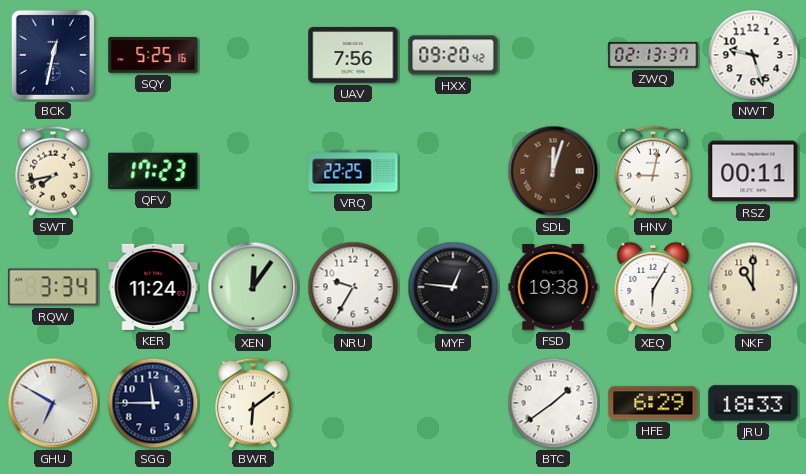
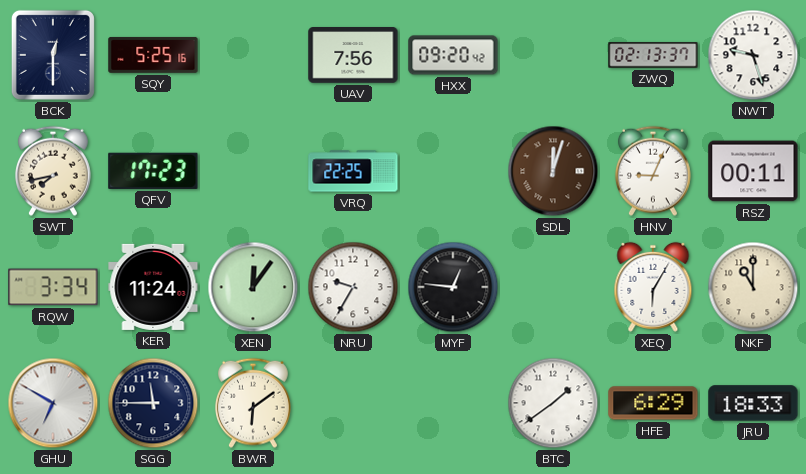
BCK: 12:32 -> 12:30 (53, 55)
HNV: 9:02 -> 9:04 (653, 171)
FSD: 19:38 -> none (553, 287)
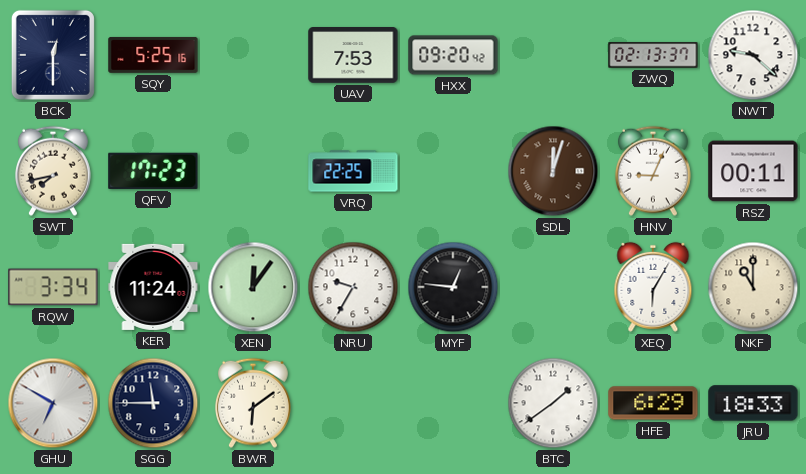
UAV: 7:56 -> 7:53 (353, 55)
NWT: 9:27 -> 9:22 (753, 55)
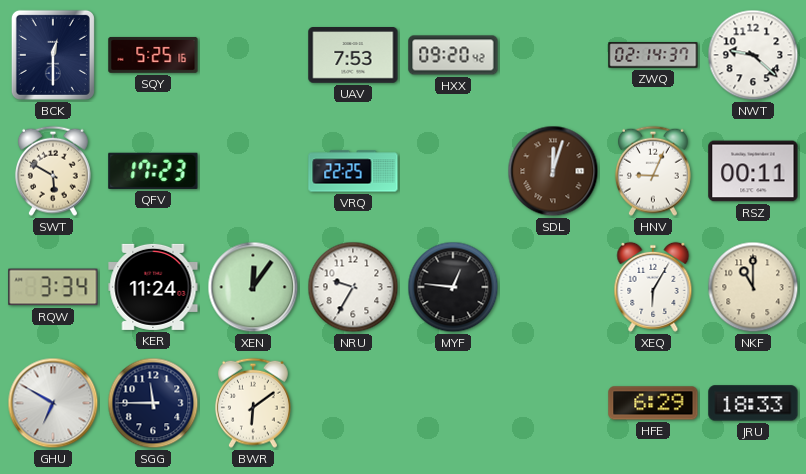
ZWQ: 02:13 -> 02:14 (653, 55)
SWT: 7:43 -> 5:50 (53, 171)
BTC: 1:39 -> none (553, 403)
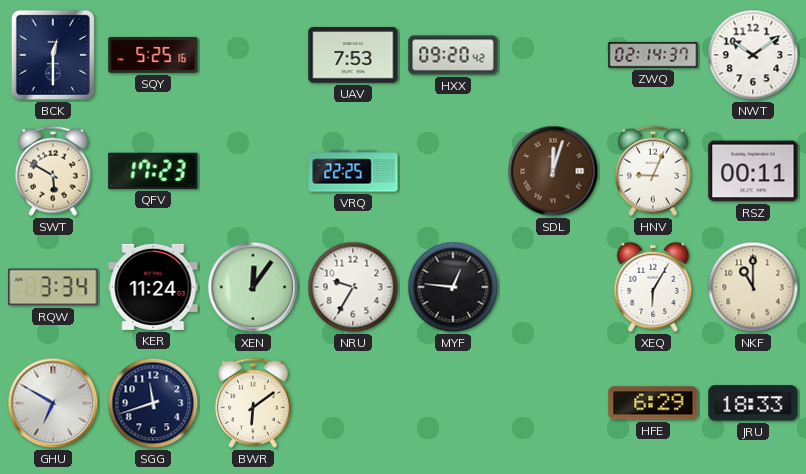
NWT: 9:22 -> 10:09 (753, 55)
SGG: 11:45 -> 11:42 (153, 403)
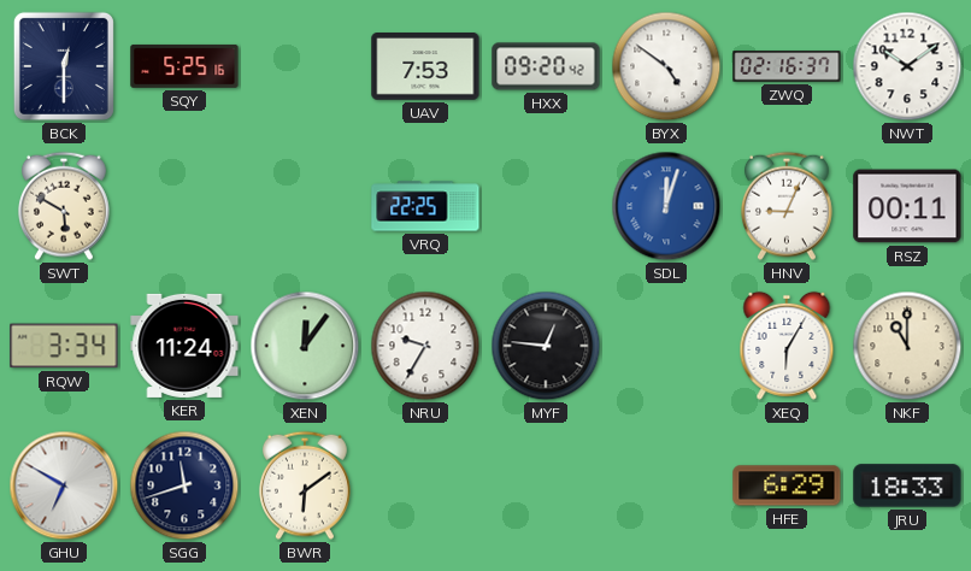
BYX: none -> 4:51 (666, 66)
ZWQ: 02:14 -> 02:16 (787, 66)
QFV: 17:23 -> none (153, 171)
SDL dial: brown -> blue (666, 206)
